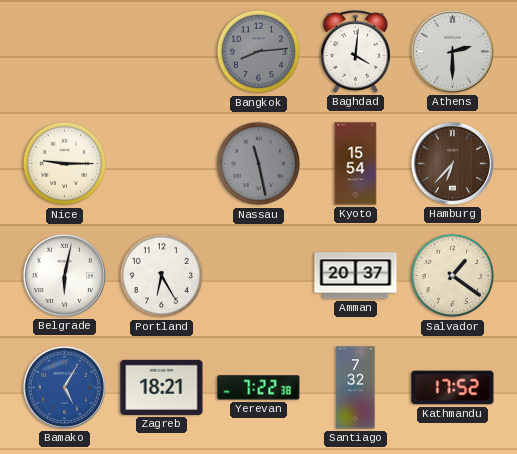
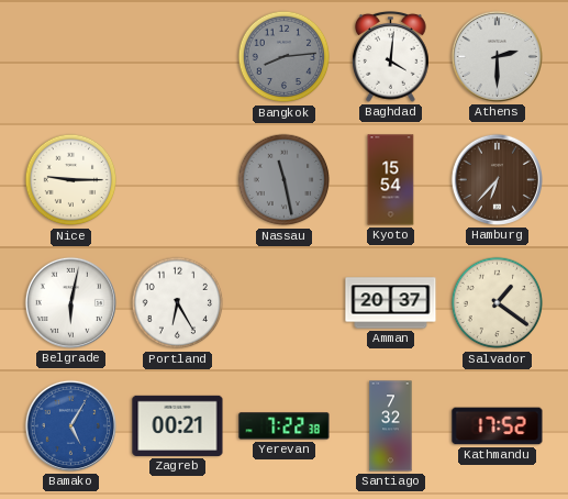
Zagreb: 18:21 -> 00:21 (178, 425)
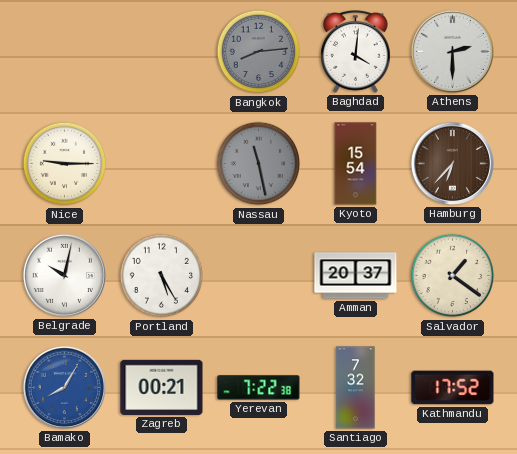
Belgrade: 6:02 -> 10:02 (64, 275)
Portland: 6:25 -> 5:25 (162, 276)
Bamako: 5:05 -> 8:05 (64, 387)
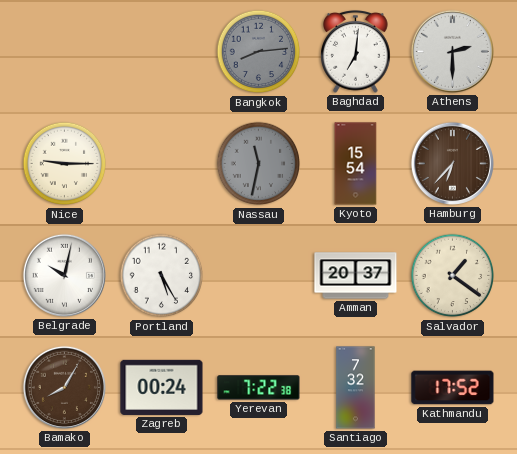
Baghdad: 4:01 -> 7:01 (356, 52)
Nassau: 11:28 -> 11:32 (259, 164)
Bamako dial: blue -> brown (64, 387)
Zagreb: 00:21 -> 00:24 (162, 387)
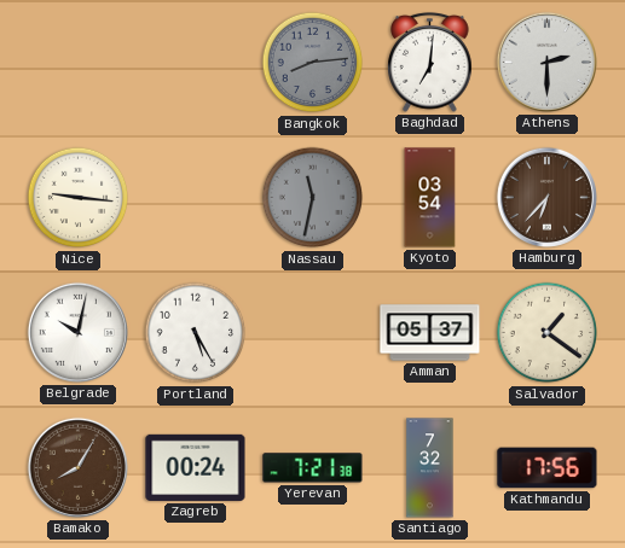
Nice: 9:15 -> 9:16 (79, 198)
Kyoto: 15:54 -> 03:54 (430, 198)
Amman: 20:37 -> 05:37 (430, 333)
Yerevan: 7:22 -> 7:21 (313, 468)
Kathmandu: 17:52 -> 17:56 (548, 468)
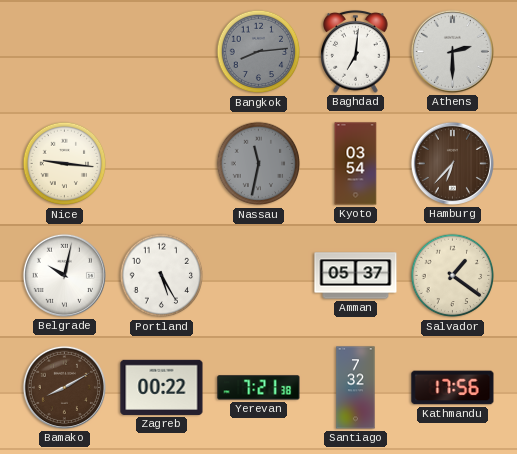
Bamako: 8:05 -> 8:10 (64, 387)
Zagreb: 00:24 -> 00:22 (162, 387)
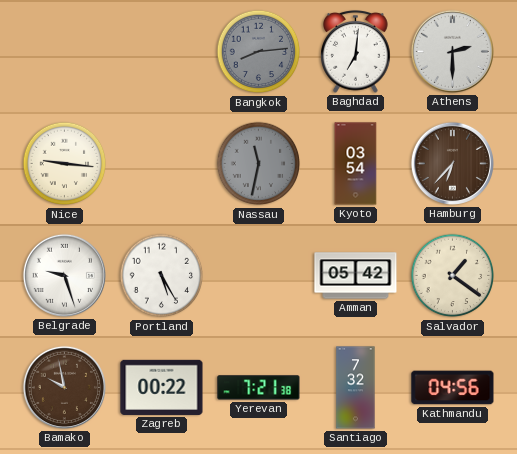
Belgrade: 10:02 -> 9:27 (64, 275)
Amman: 05:37 -> 05:42 (356, 276)
Bamako: 8:10 -> 9:58 (64, 387)
Kathmandu: 17:56 -> 04:56 (453, 388)
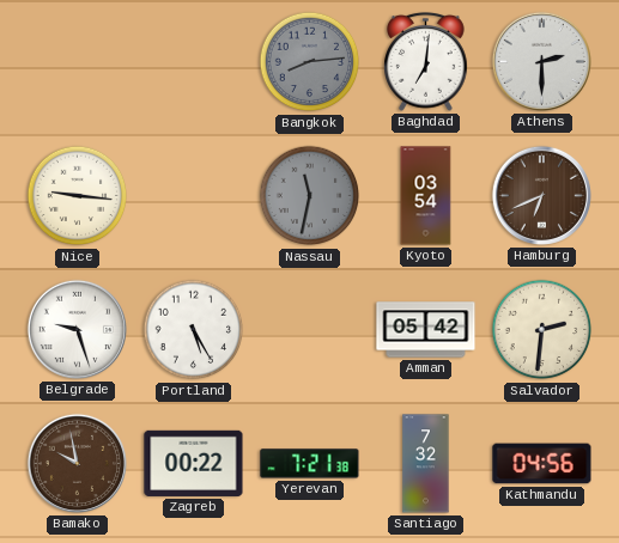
Hamburg: 6:37 -> 6:41 (541, 195)
Salvador: 1:21 -> 2:31 (542, 330)
